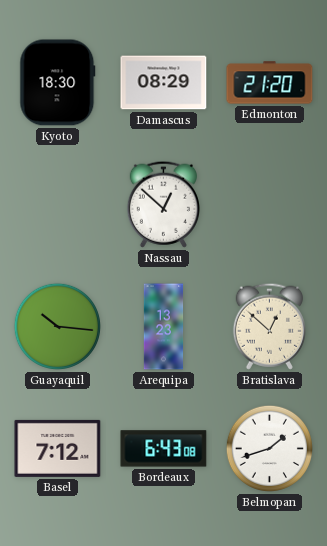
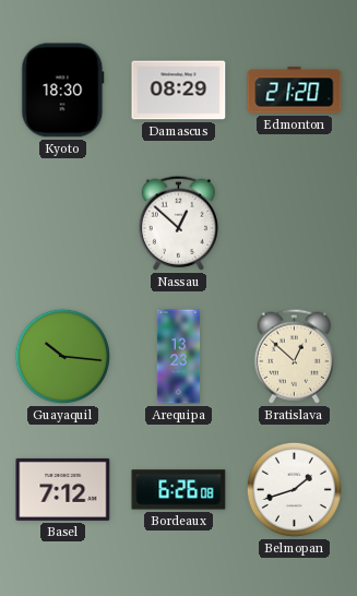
Bordeaux: 6:43 -> 6:26 (179, 490)
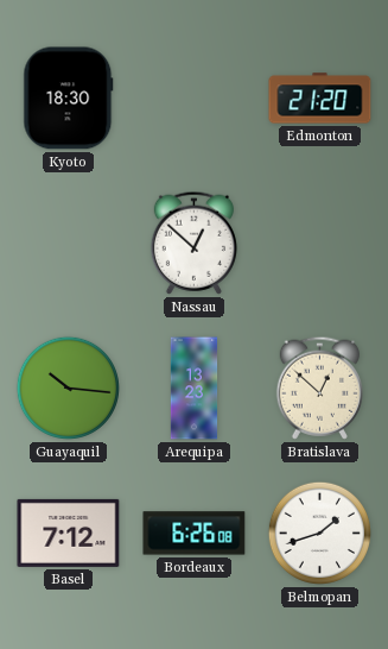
Damascus: 08:29 -> none (179, 91)
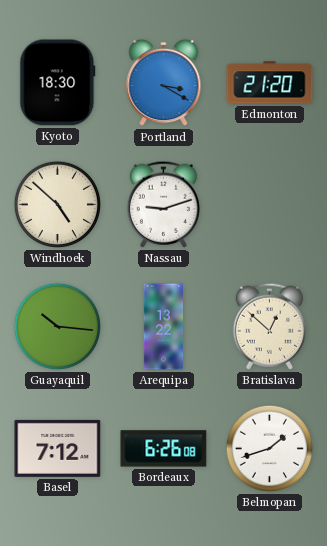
Portland: none -> 3:20 (164, 83)
Windhoek: none -> 4:52 (57, 204)
Nassau: 12:52 -> 9:12 (163, 204)
Arequipa: 13:23 -> 13:22 (164, 327)
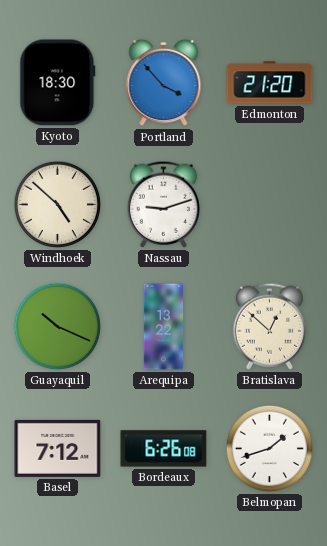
Portland: 3:20 -> 3:53 (164, 83)
Guayaquil: 10:16 -> 10:19 (57, 326)
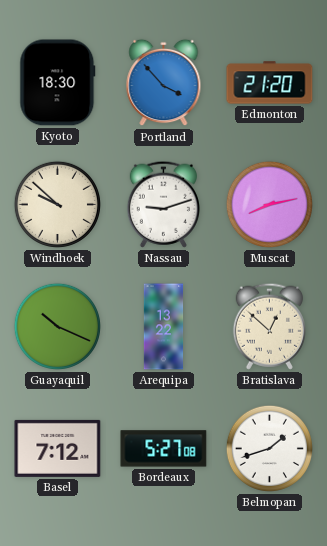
Windhoek: 4:52 -> 9:52 (57, 204)
Muscat: none -> 8:13 (269, 204)
Bordeaux: 6:26 -> 5:27 (164, 449)
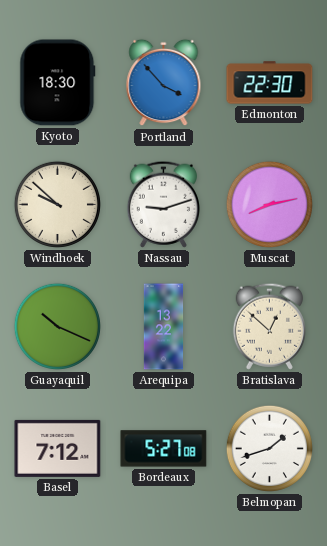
Edmonton: 21:20 -> 22:30 (270, 83)
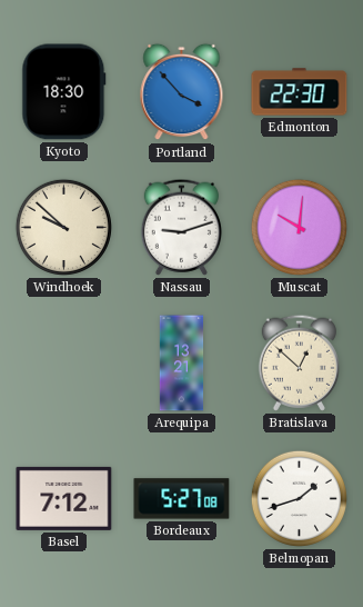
Muscat: 8:13 -> 10:01 (299, 227)
Guayaquil: 10:19 -> none (57, 326)
Arequipa: 13:22 -> 13:21 (182, 364)
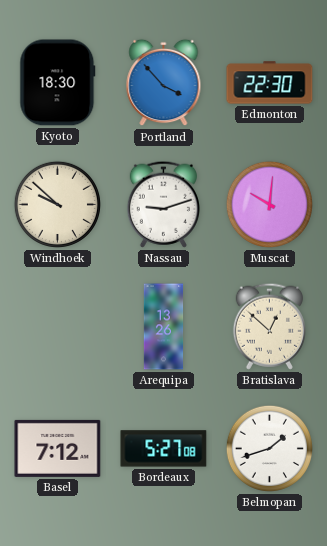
Arequipa: 13:21 -> 13:26 (164, 327)
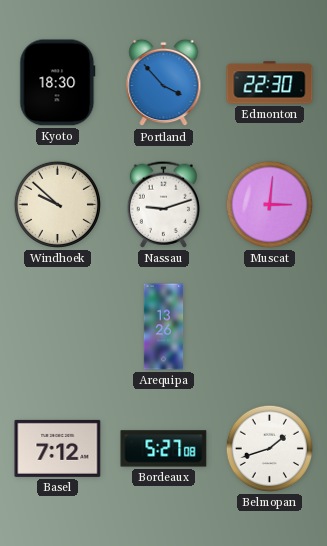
Muscat: 10:01 -> 3:01 (269, 204)
Bratislava: 12:52 -> none (269, 326)
